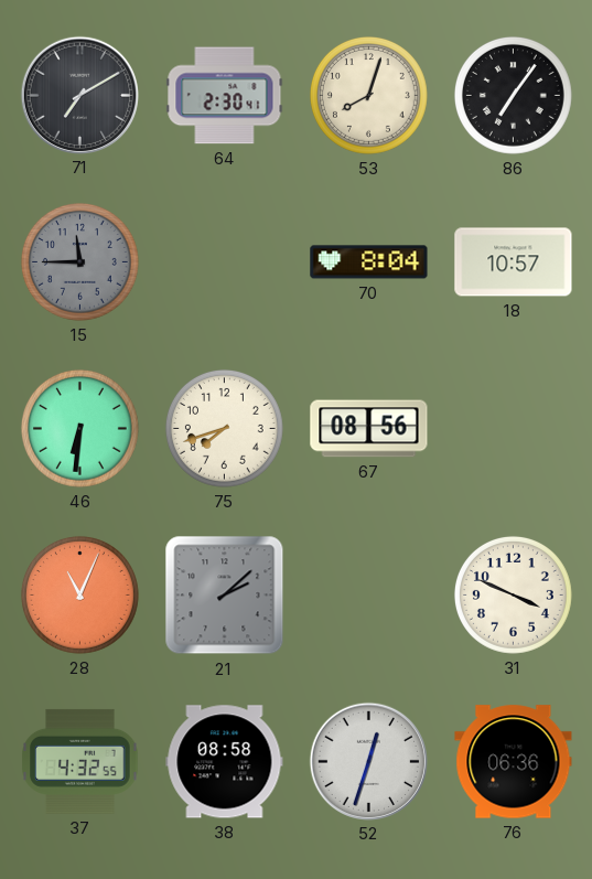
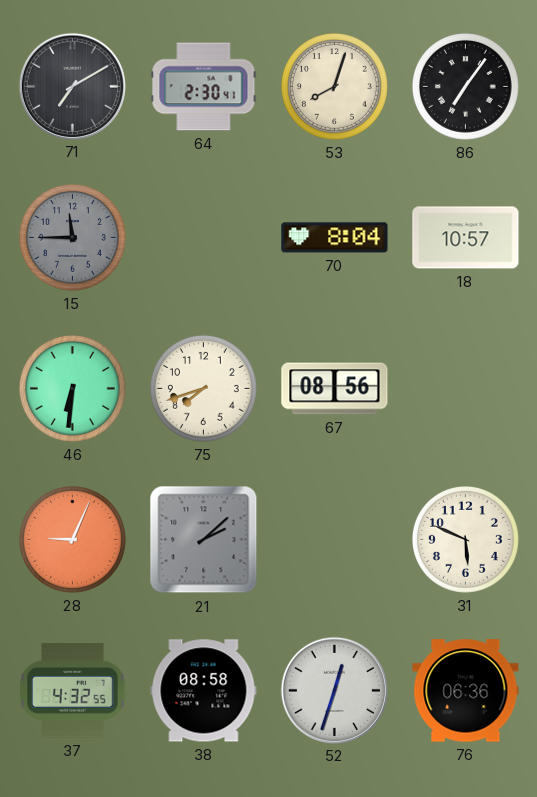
28: 11:04 -> 9:04 (72, 539)
31: 3:49 -> 5:49 (465, 539)
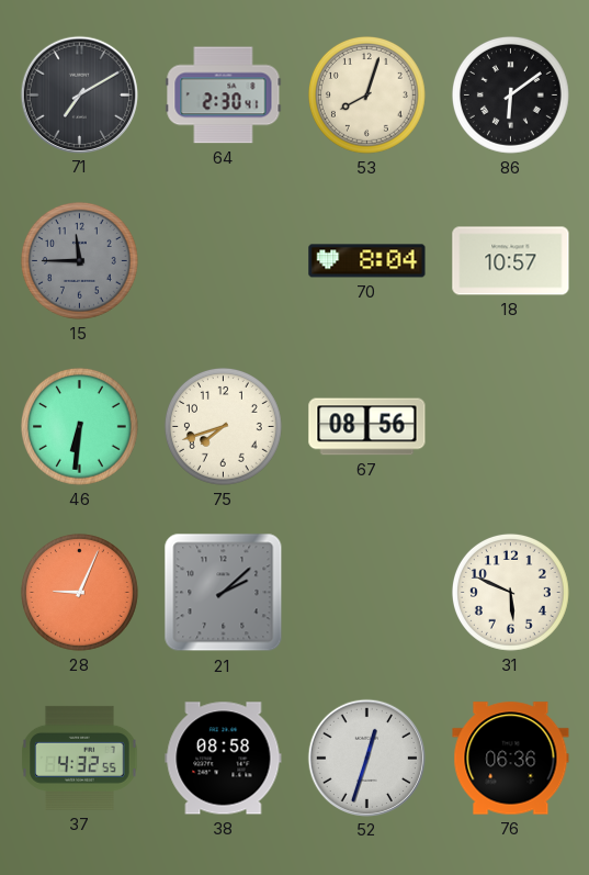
86: 7:06 -> 6:09 (510, 94)
